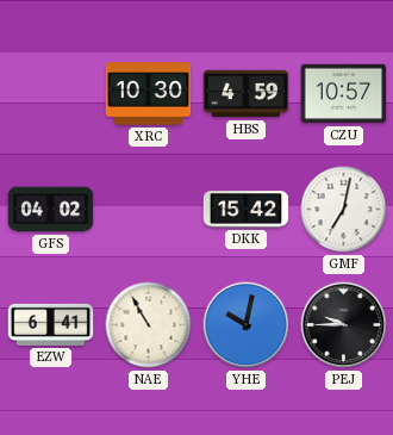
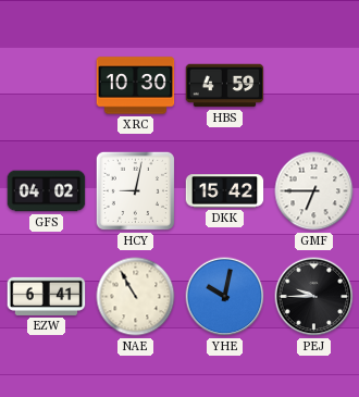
CZU: 10:57 -> none (344, 94)
HCY: none -> 9:02 (135, 190)
GMF: 7:02 -> 6:45 (314, 191)
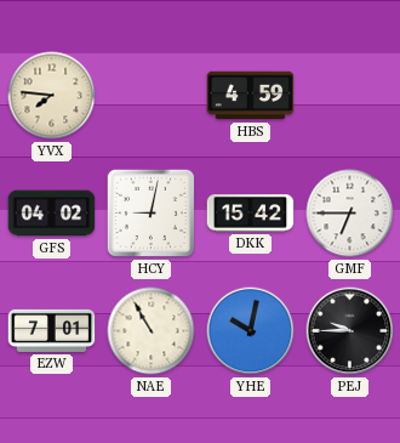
YVX: none -> 7:46 (52, 96)
XRC: 10:30 -> none (136, 86)
EZW: 6:41 -> 7:01 (52, 330)
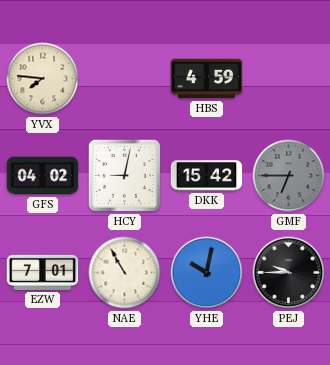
GMF dial: white -> grey (289, 176)
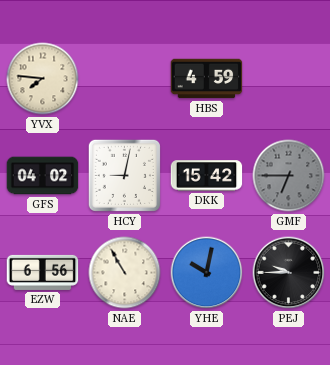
EZW: 7:01 -> 6:56 (43, 272)
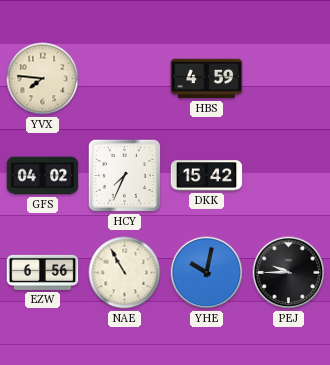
HCY: 9:02 -> 7:34 (124, 175)
GMF: 6:45 -> none (289, 176)
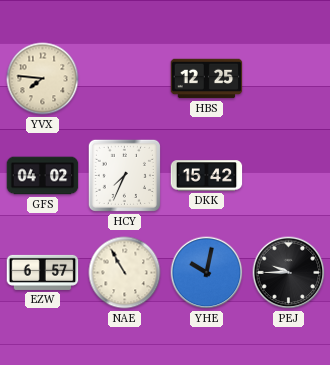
HBS: 4:59 -> 12:25 (207, 79)
EZW: 6:56 -> 6:57 (43, 272)
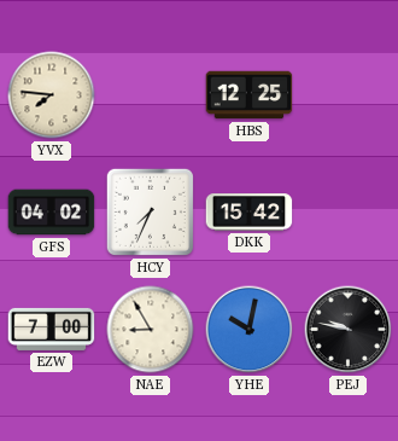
EZW: 6:57 -> 7:00 (52, 329)
NAE: 10:55 -> 8:55 (151, 330)
PEJ: 9:45 -> 9:47 (349, 330)
